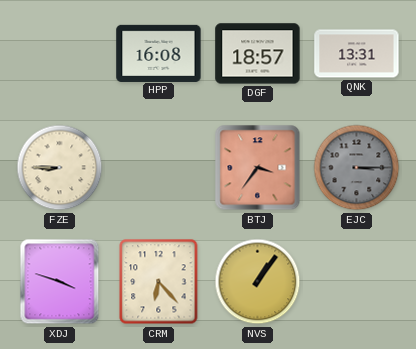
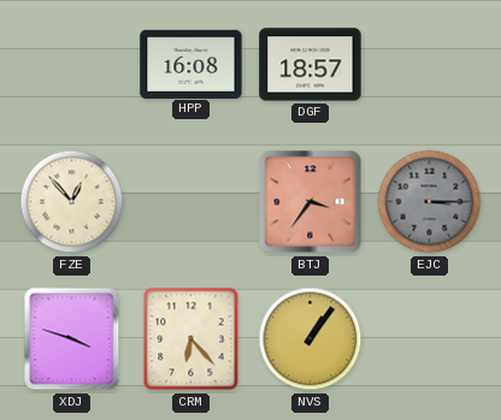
QNK: 13:31 -> none (357, 54)
FZE: 8:45 -> 12:53 (72, 202)
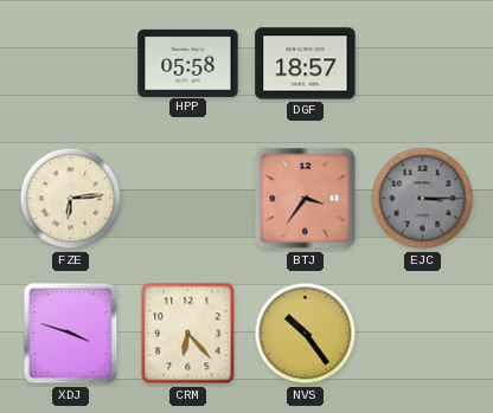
HPP: 16:08 -> 05:58 (188, 63)
FZE: 12:53 -> 6:14 (71, 199)
NVS: 1:06 -> 10:24 (306, 334)
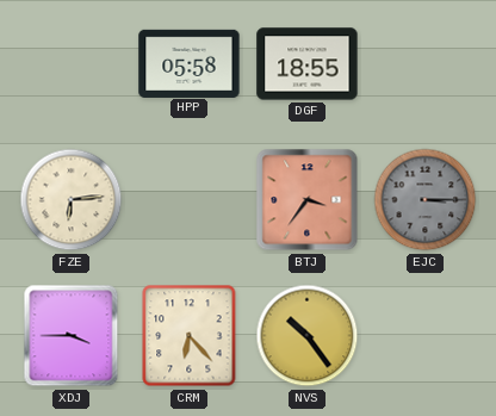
DGF: 18:57 -> 18:55 (308, 64)
XDJ: 3:48 -> 3:45 (72, 336)
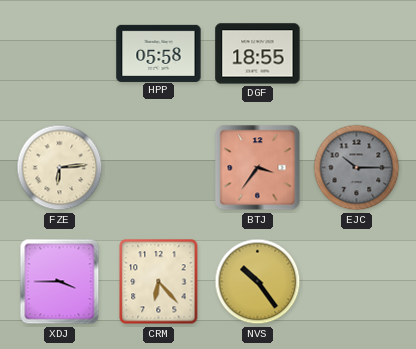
EJC: 3:15 -> 10:15 (357, 168)
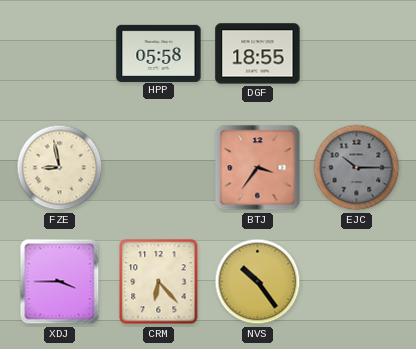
FZE: 6:14 -> 8:58 (60, 168)
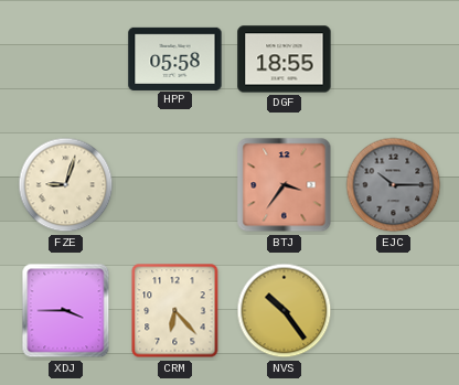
FZE: 8:58 -> 9:03 (66, 185)
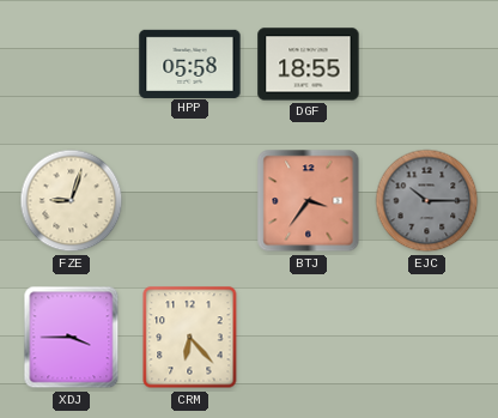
NVS: 10:24 -> none (285, 311)
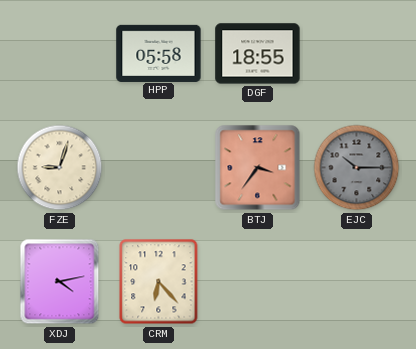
XDJ: 3:45 -> 4:13 (60, 282)
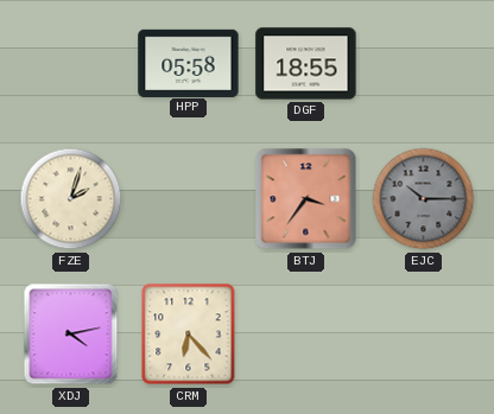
FZE: 9:03 -> 2:03 (71, 199)
